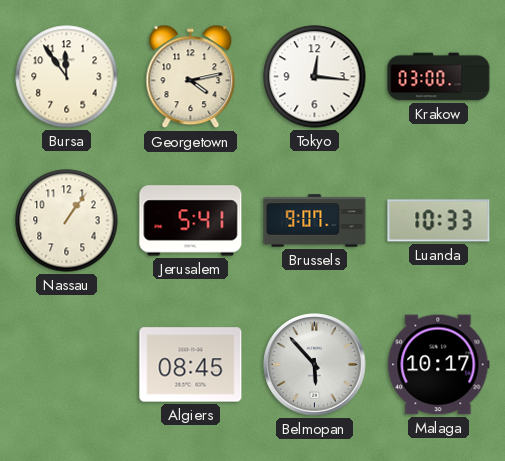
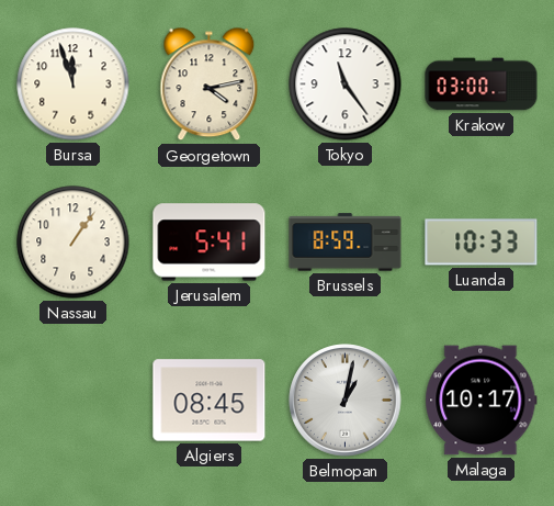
Bursa: 11:54 -> 11:57 (74, 85)
Tokyo: 12:16 -> 11:24 (346, 85)
Brussels: 9:07 -> 8:59 (346, 243)
Belmopan: 5:53 -> 1:02 (346, 401)
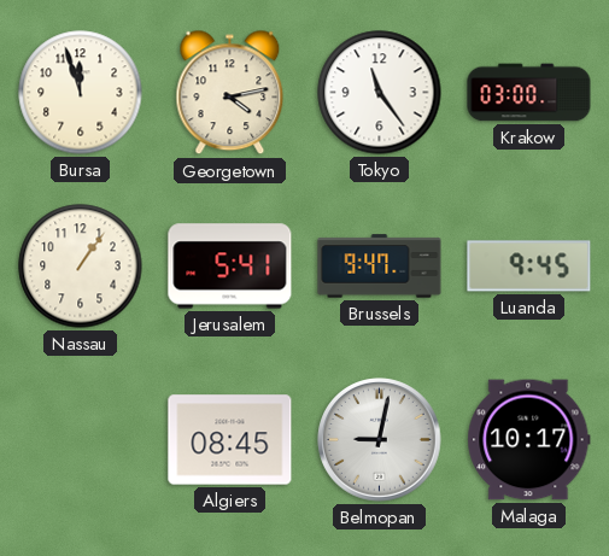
Brussels: 8:59 -> 9:47 (380, 267)
Luanda: 10:33 -> 9:45 (529, 267)
Belmopan: 1:02 -> 9:02 (380, 440)
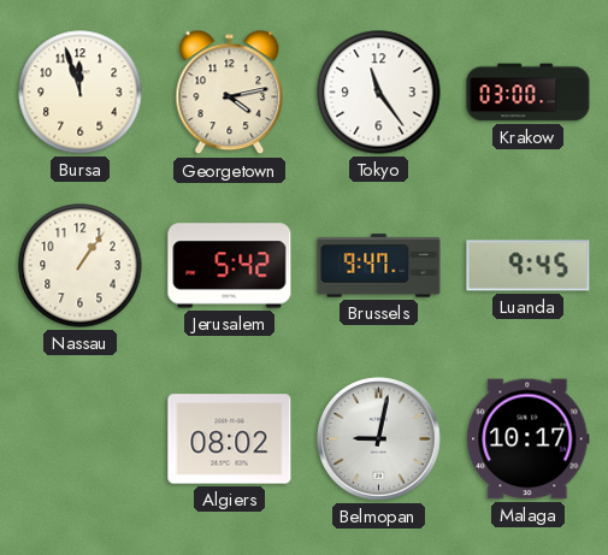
Jerusalem: 5:41 -> 5:42 (230, 266)
Algiers: 08:45 -> 08:02 (230, 439)
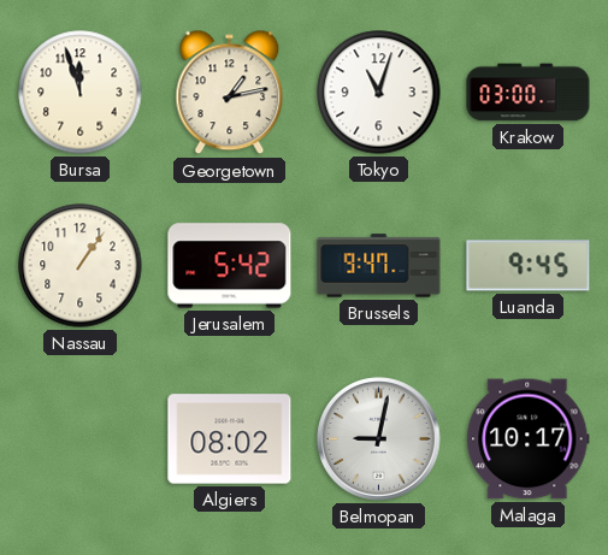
Georgetown: 4:13 -> 1:13 (230, 93)
Tokyo: 11:24 -> 11:03 (379, 93)
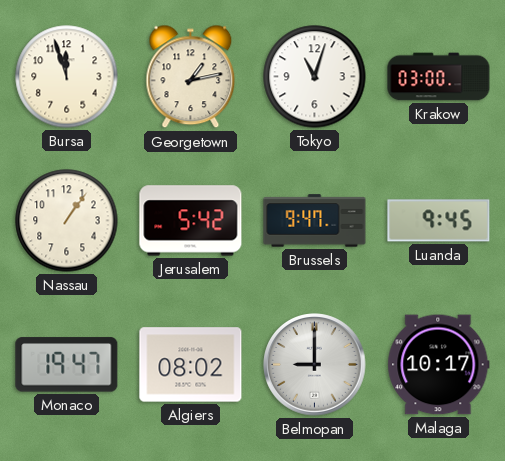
Monaco: none -> 19:47 (67, 365)
Belmopan: 9:02 -> 9:00 (315, 365)
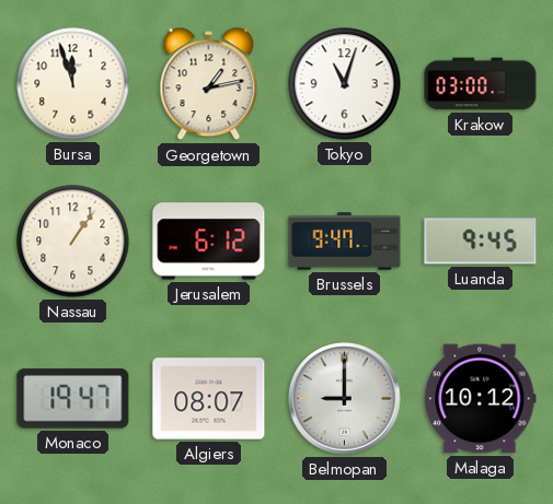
Jerusalem: 5:42 -> 6:12 (209, 242)
Algiers: 08:02 -> 08:07 (209, 399)
Malaga: 10:17 -> 10:12 (481, 399)
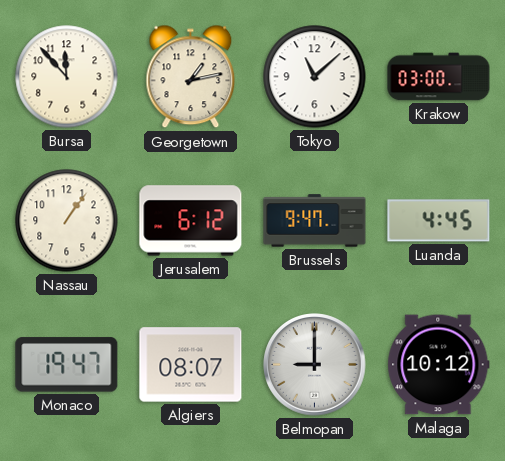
Bursa: 11:57 -> 11:53 (67, 77)
Tokyo: 11:03 -> 11:08 (315, 77)
Luanda: 9:45 -> 4:45 (439, 221)
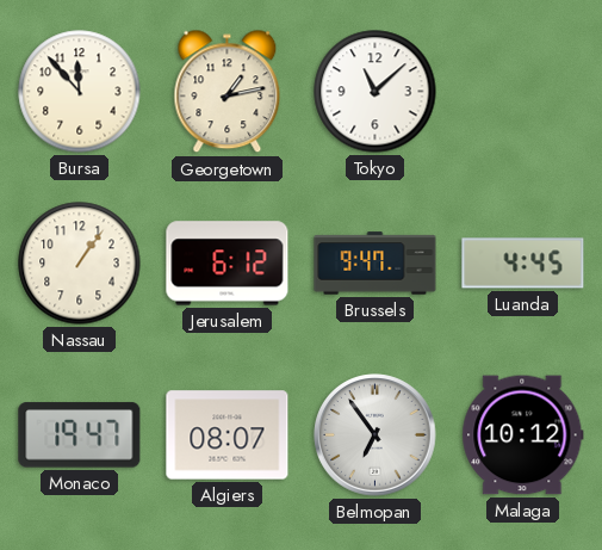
Krakow: 03:00 -> none (439, 77)
Belmopan: 9:00 -> 6:54 (376, 435)
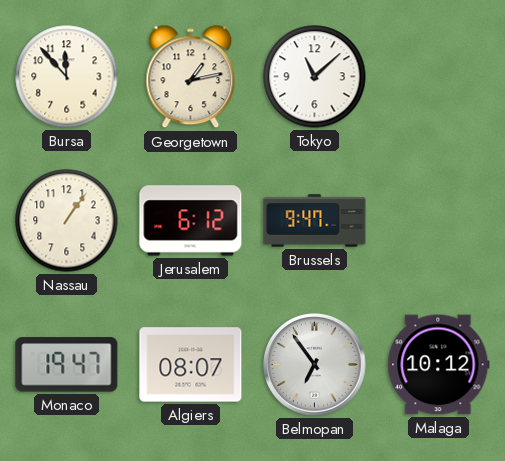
Luanda: 4:45 -> none (523, 264)
